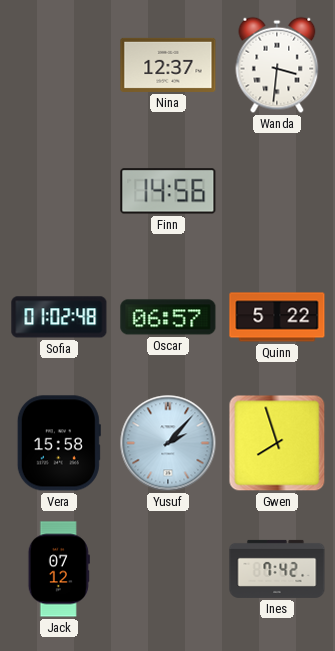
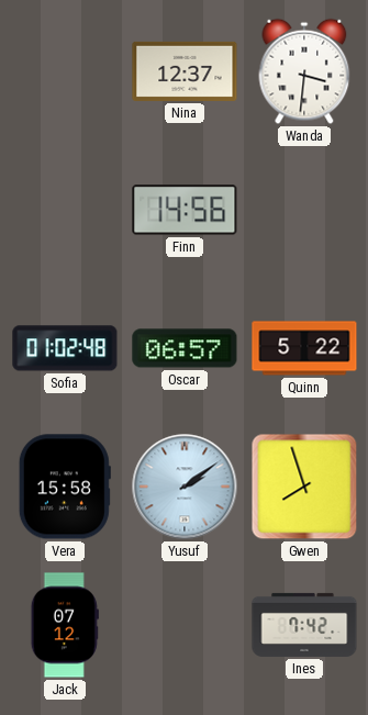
Yusuf: 2:07 -> 2:09 (185, 487)
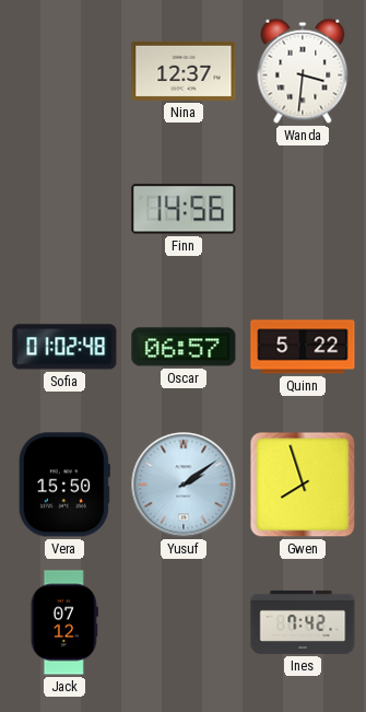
Vera: 15:58 -> 15:50 (64, 485)
